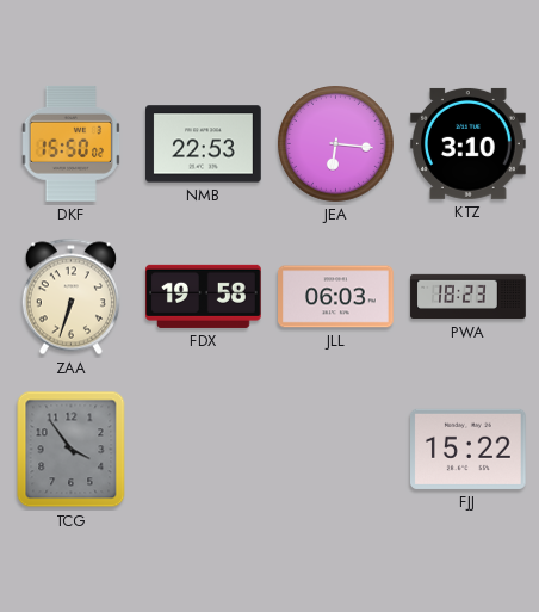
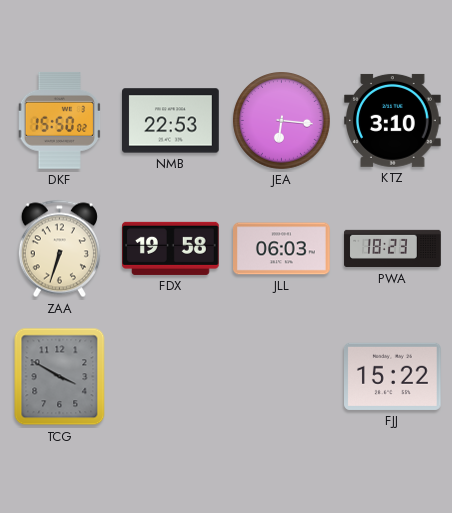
TCG: 3:54 -> 3:50 (60, 377)
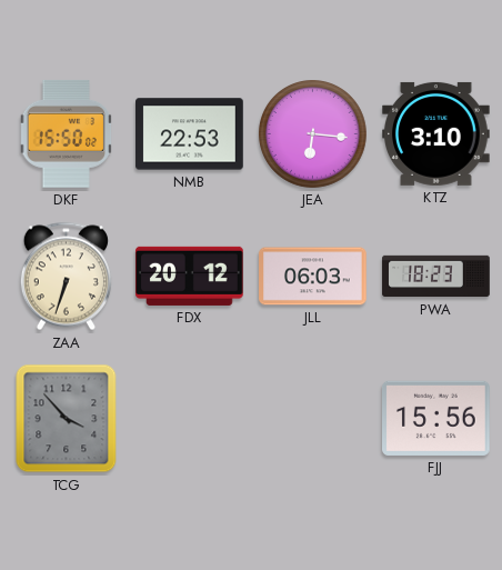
FDX: 19:58 -> 20:12 (190, 276)
TCG: 3:50 -> 3:53 (67, 419)
FJJ: 15:22 -> 15:56 (436, 418)
